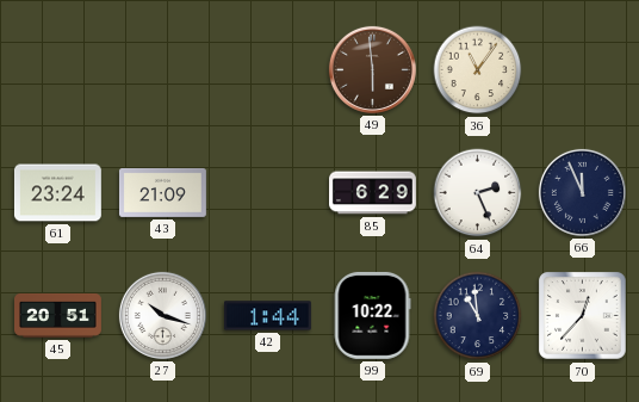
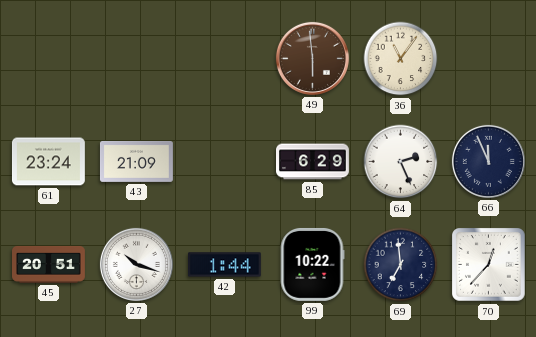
69: 10:59 -> 6:59 (401, 265)
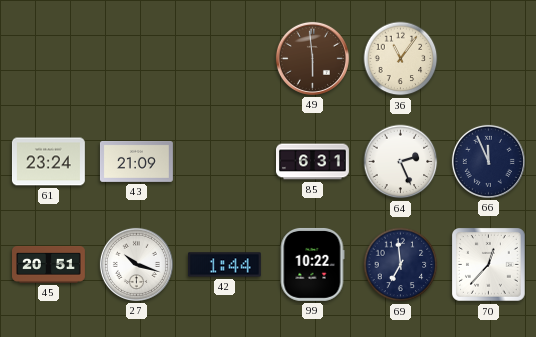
85: 6:29 -> 6:31 (313, 162)
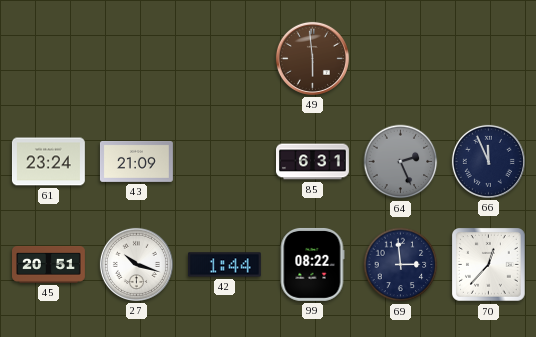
36: 11:06 -> none (401, 59)
64 dial: white -> grey (401, 162)
99: 10:22 -> 08:22 (312, 264)
69: 6:59 -> 2:59 (401, 265)
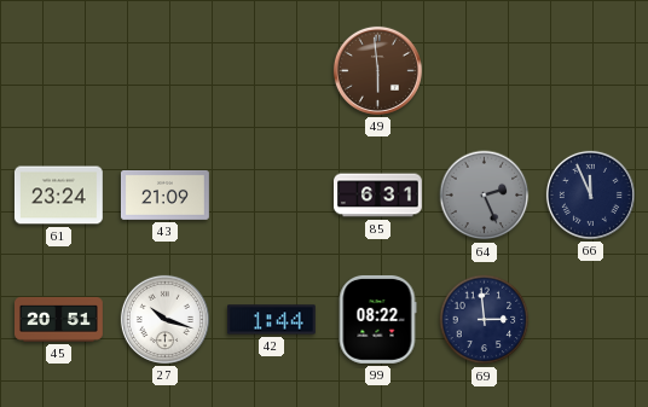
70: 12:37 -> none (489, 265)
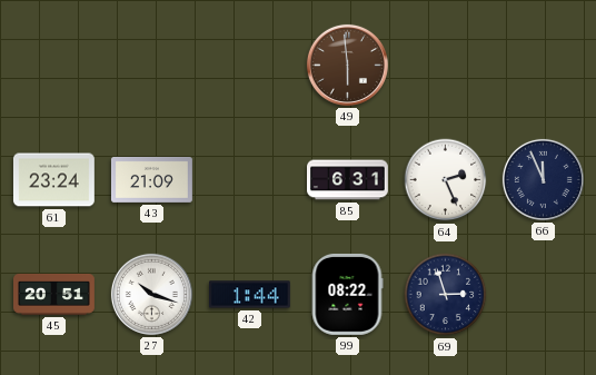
64 dial: grey -> white (446, 180)
69: 2:59 -> 2:57 (446, 295)
